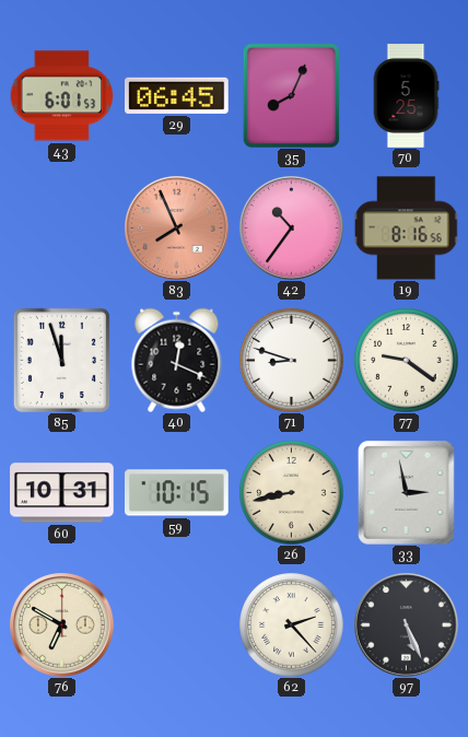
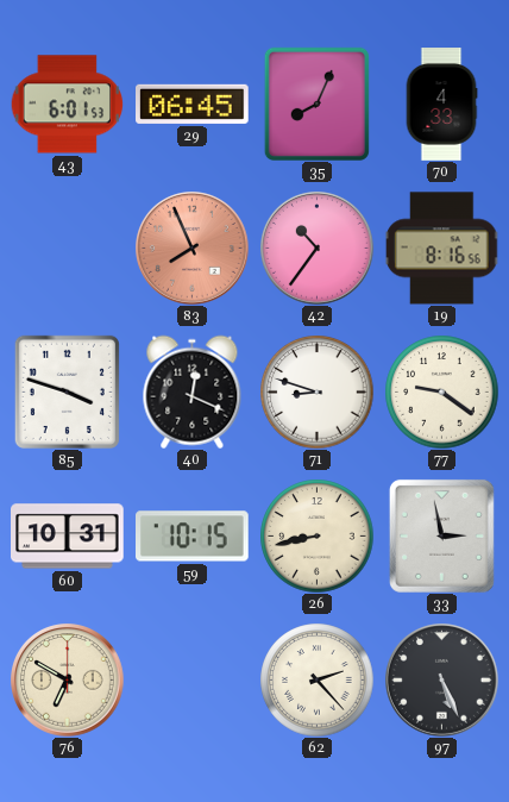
70: 5:25 -> 4:33 (441, 105)
85: 11:57 -> 3:48 (67, 391)
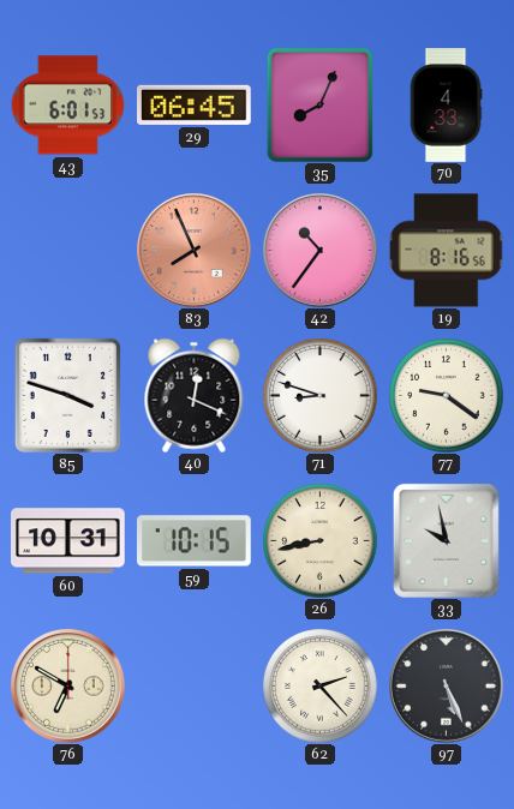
33: 2:58 -> 9:58 (446, 540)
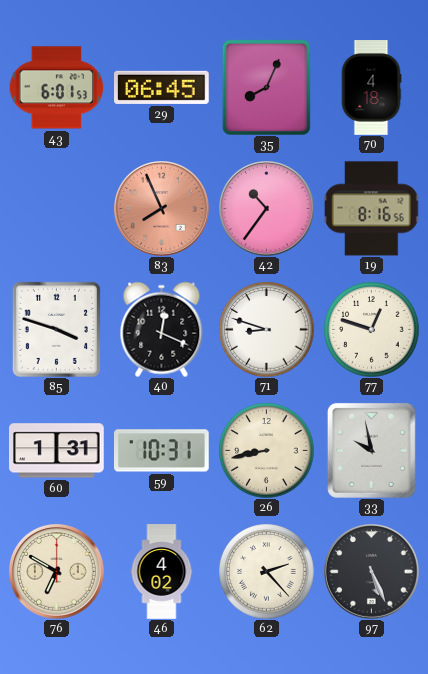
70: 4:33 -> 4:18 (371, 88)
77: 9:21 -> 12:48 (371, 329)
60: 10:31 -> 1:31 (57, 451)
59: 10:15 -> 10:31 (162, 451)
46: none -> 4:02 (162, 572)
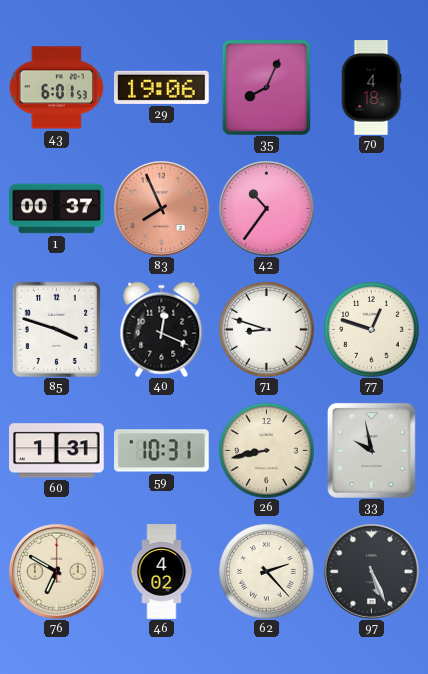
29: 06:45 -> 19:06 (162, 87)
1: none -> 00:37 (57, 209)
19: 8:16 -> none (371, 209)
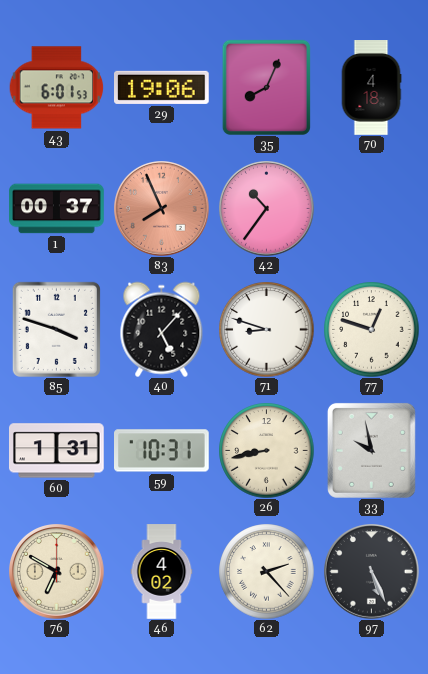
40: 12:19 -> 5:07 (162, 329)
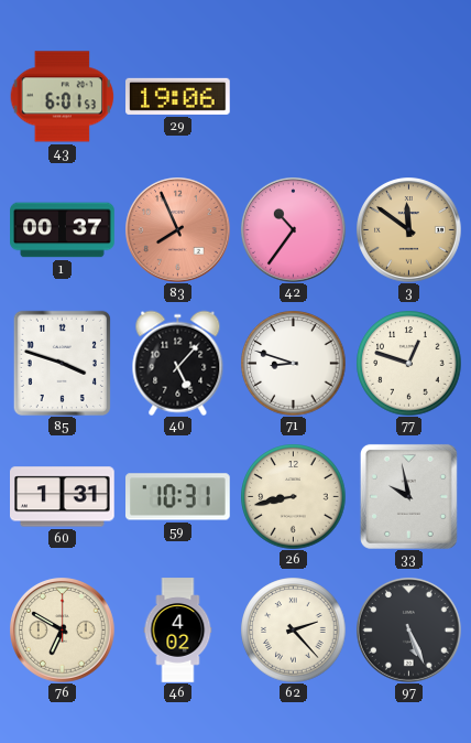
35: 8:04 -> none (266, 87)
70: 4:18 -> none (371, 88)
3: none -> 11:51 (409, 230)
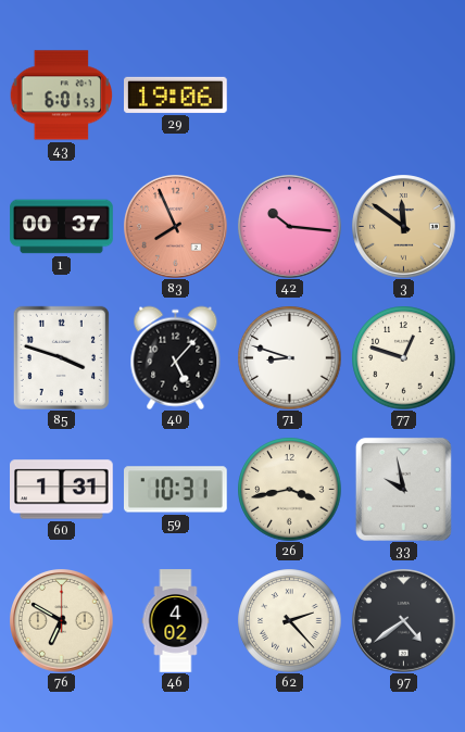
42: 10:36 -> 10:16 (290, 227)
26: 8:43 -> 3:43 (289, 489)
97: 5:26 -> 4:39 (404, 621)
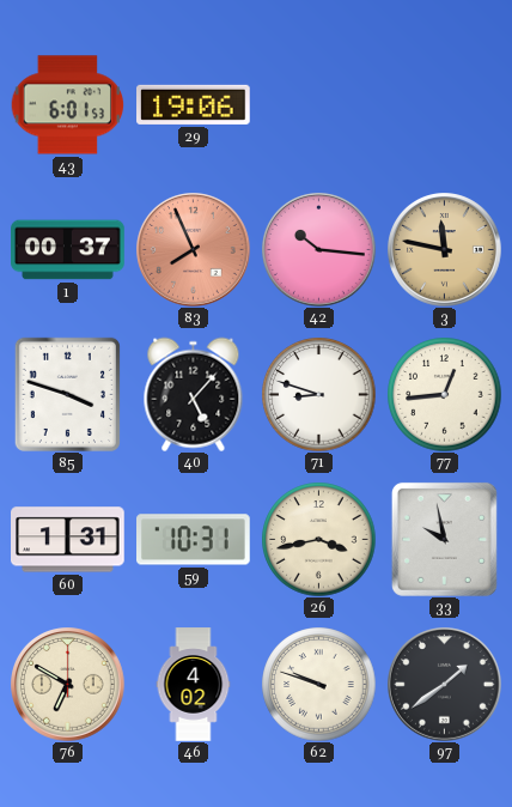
3: 11:51 -> 11:47 (445, 250)
77: 12:48 -> 12:44 (444, 394)
62: 2:23 -> 9:48 (318, 684)
97: 4:39 -> 1:39 (445, 685)
